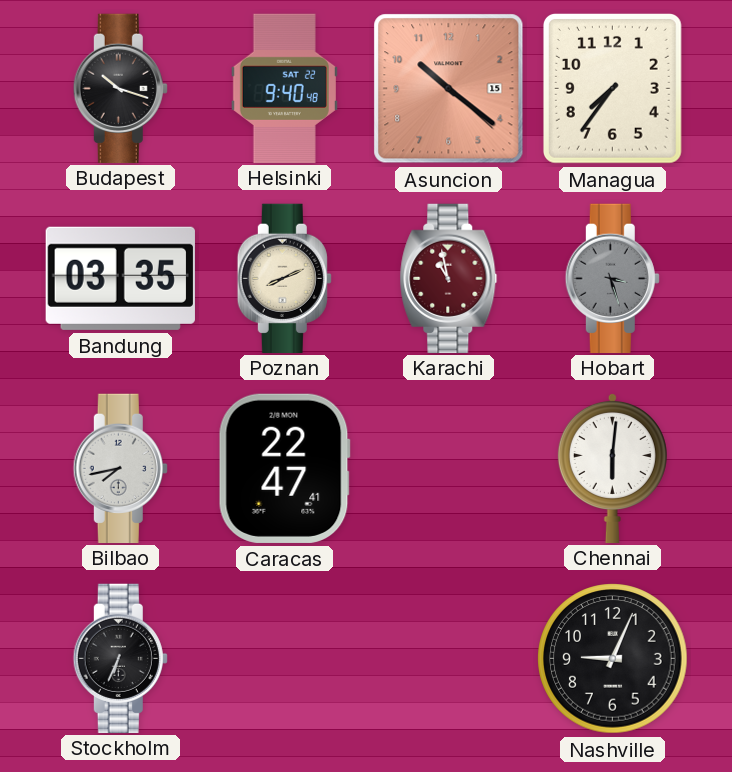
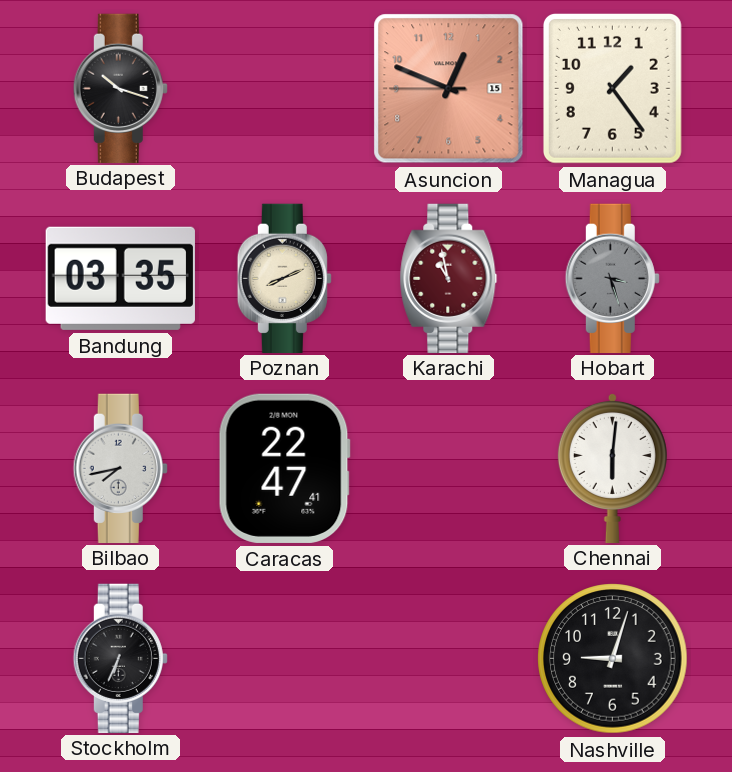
Helsinki: 9:40 -> none (284, 88)
Asuncion: 10:21 -> 12:48 (449, 89)
Managua: 7:36 -> 1:24 (612, 88)
Nashville: 9:04 -> 9:03 (613, 659)
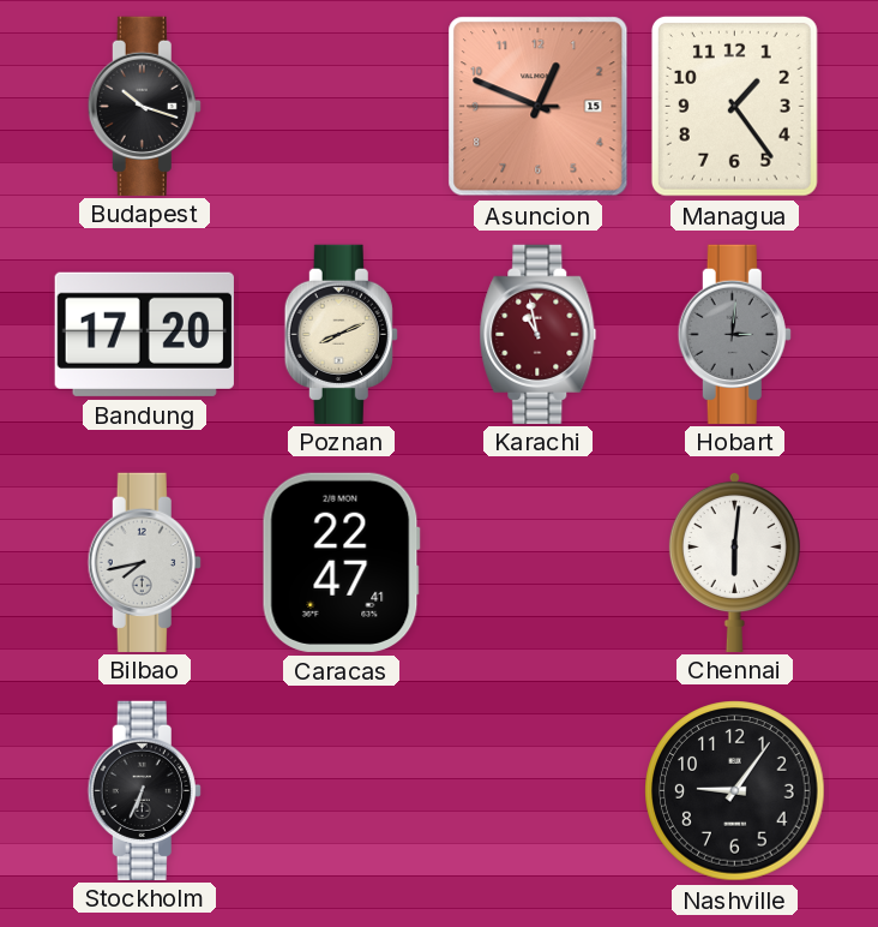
Bandung: 03:35 -> 17:20 (144, 334)
Hobart: 3:27 -> 3:01 (734, 334)
Nashville: 9:03 -> 9:06 (735, 791)
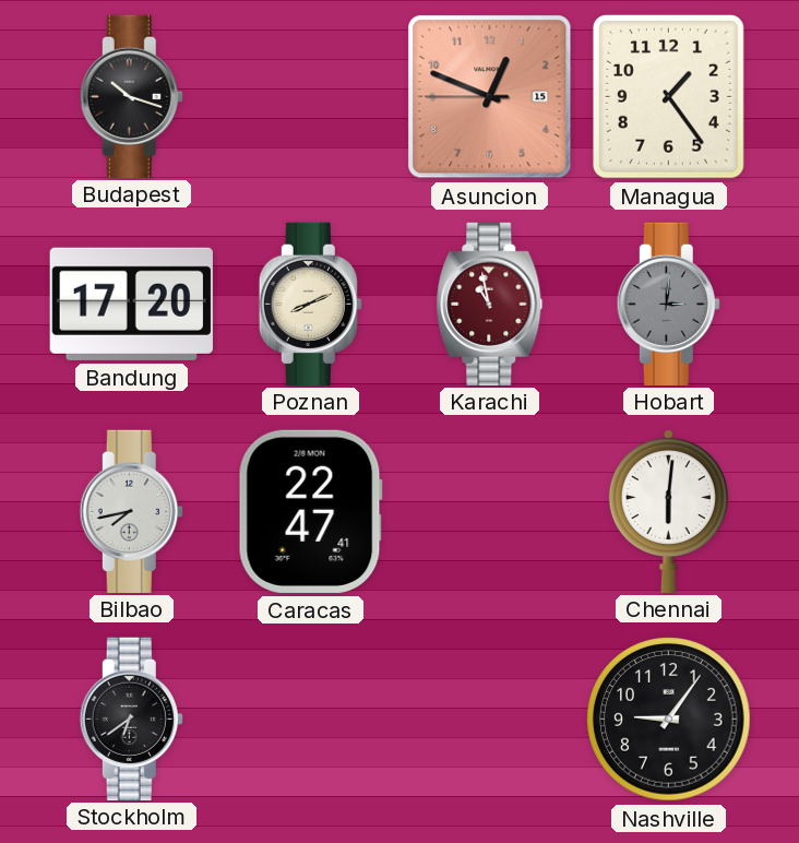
Stockholm: 6:34 -> 6:39 (131, 719)
